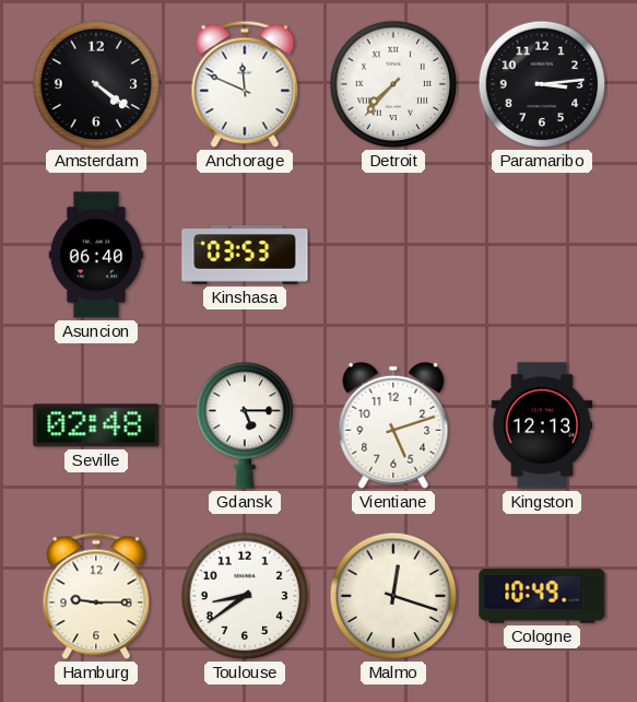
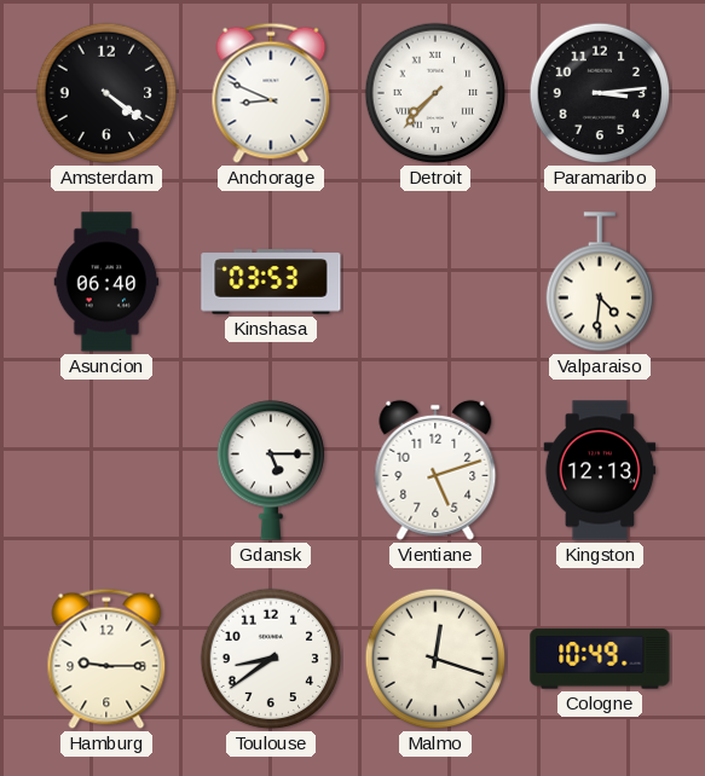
Anchorage: 11:49 -> 8:49 (271, 93)
Valparaiso: none -> 4:31 (600, 282)
Seville: 02:48 -> none (96, 425)
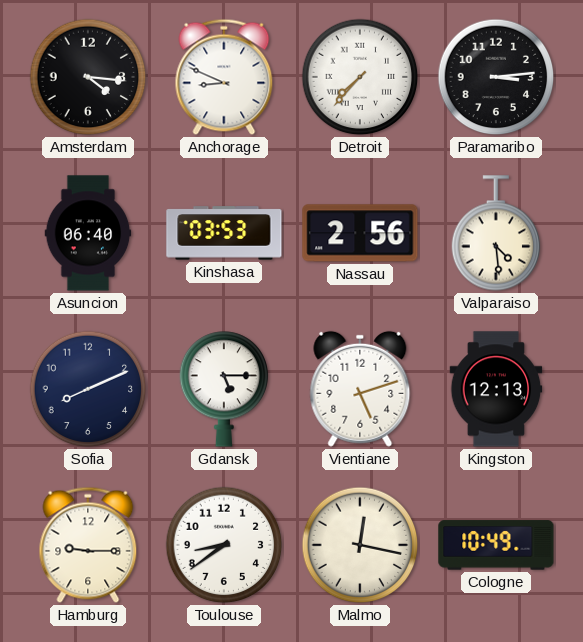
Amsterdam: 4:21 -> 4:16 (88, 77)
Nassau: none -> 2:56 (360, 233)
Valparaiso: 4:31 -> 4:29 (496, 233)
Sofia: none -> 8:11 (88, 389)
Malmo: 12:18 -> 12:17 (360, 545)
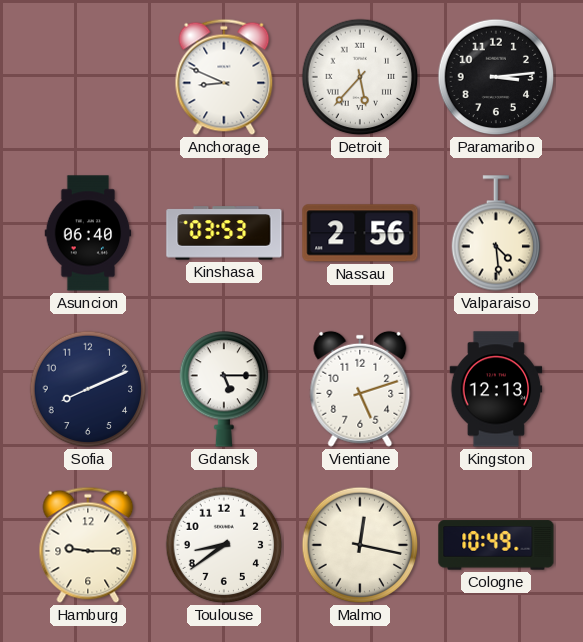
Amsterdam: 4:16 -> none (88, 77)
Detroit: 7:37 -> 5:37 (360, 77)
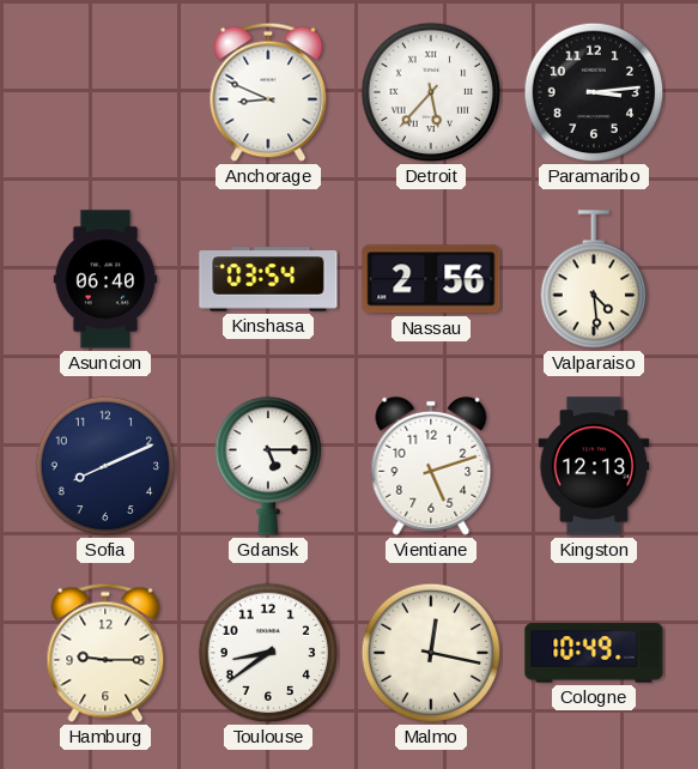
Kinshasa: 03:53 -> 03:54 (268, 279)
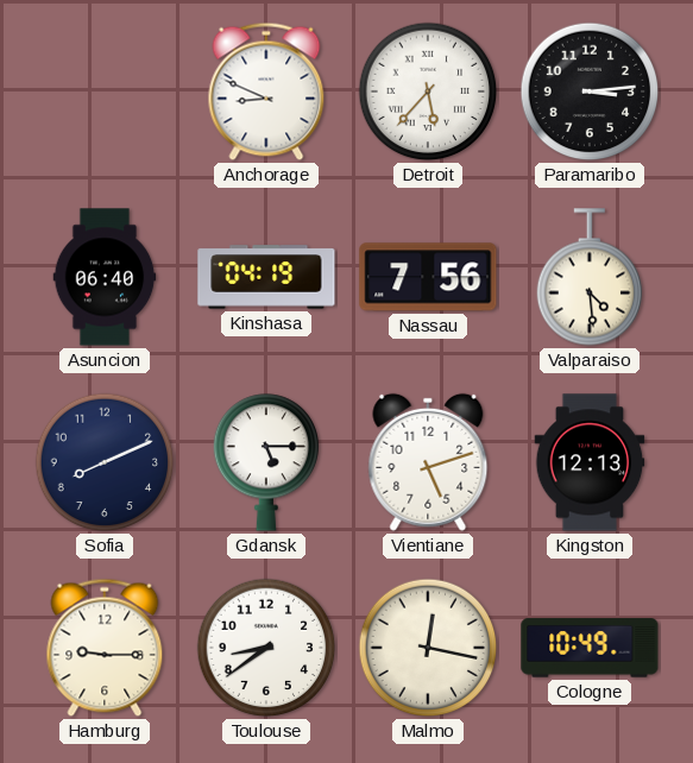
Kinshasa: 03:54 -> 04:19 (266, 277)
Nassau: 2:56 -> 7:56 (428, 277)
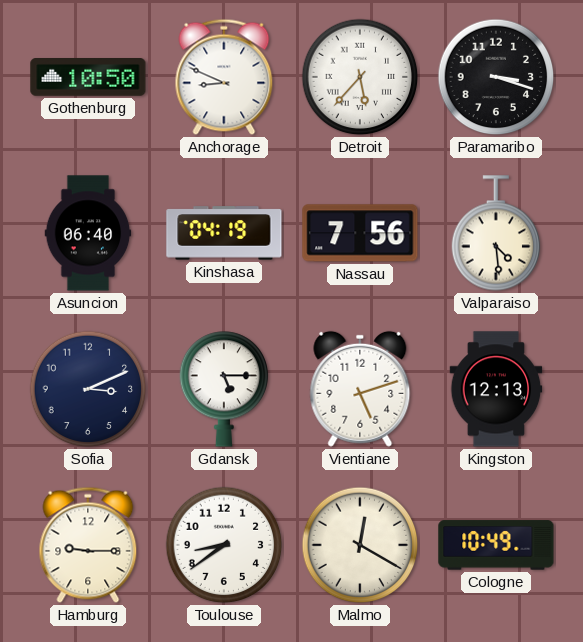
Gothenburg: none -> 10:50 (88, 78)
Paramaribo: 3:14 -> 3:18 (496, 77)
Sofia: 8:11 -> 3:11 (88, 389)
Malmo: 12:17 -> 12:20 (360, 545)
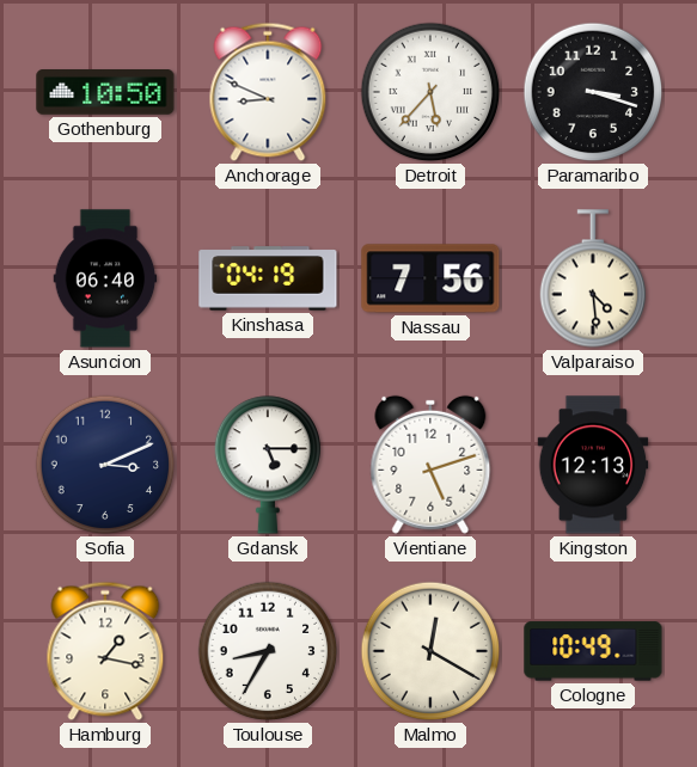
Hamburg: 9:15 -> 1:17 (105, 651)
Toulouse: 8:39 -> 8:35 (268, 651)
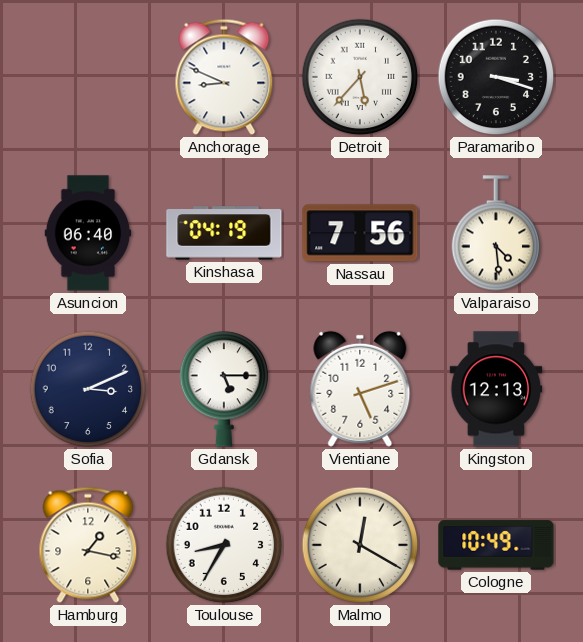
Gothenburg: 10:50 -> none (105, 93)
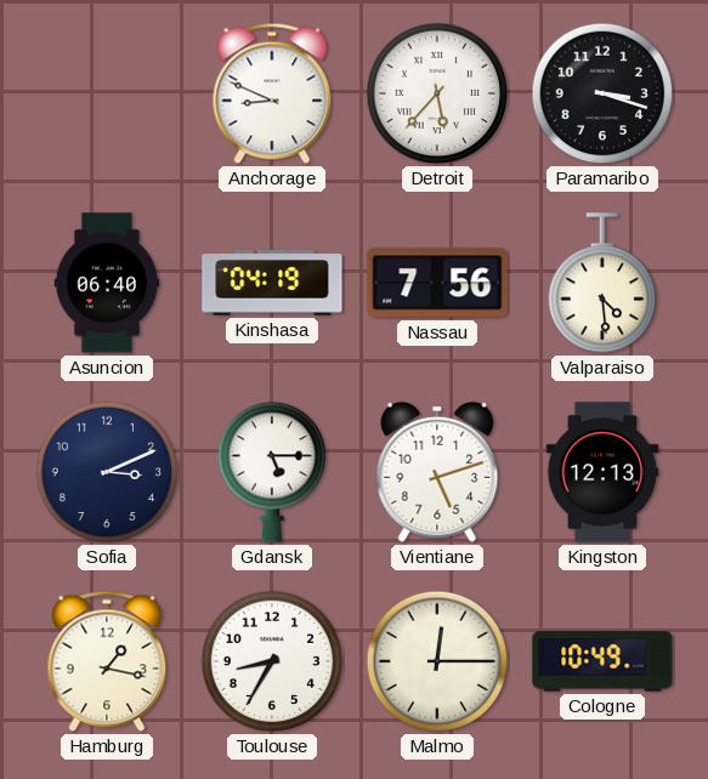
Malmo: 12:20 -> 12:15 (437, 661)
